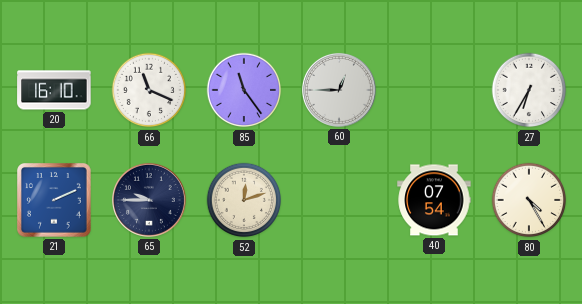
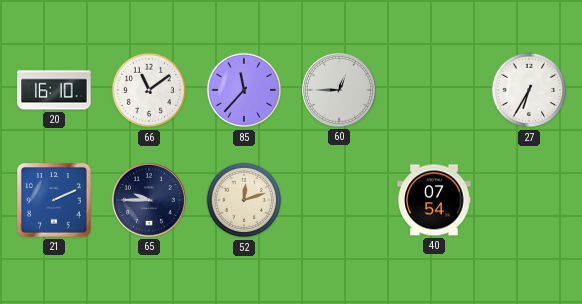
66: 11:19 -> 11:09 (149, 90)
85: 11:24 -> 11:37 (244, 90)
80: 4:25 -> none (529, 200)
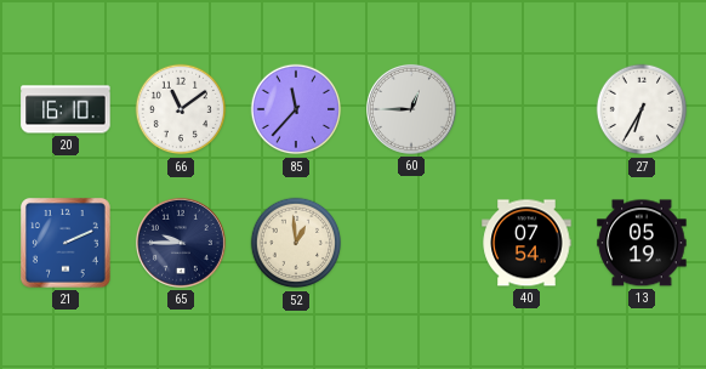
52: 12:12 -> 12:59 (296, 243)
13: none -> 05:19 (642, 243)
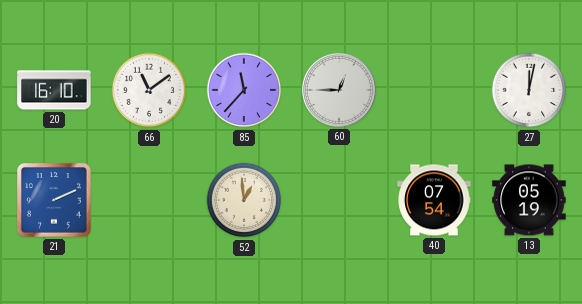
27: 6:35 -> 12:02 (529, 90)
65: 9:45 -> none (181, 243)
